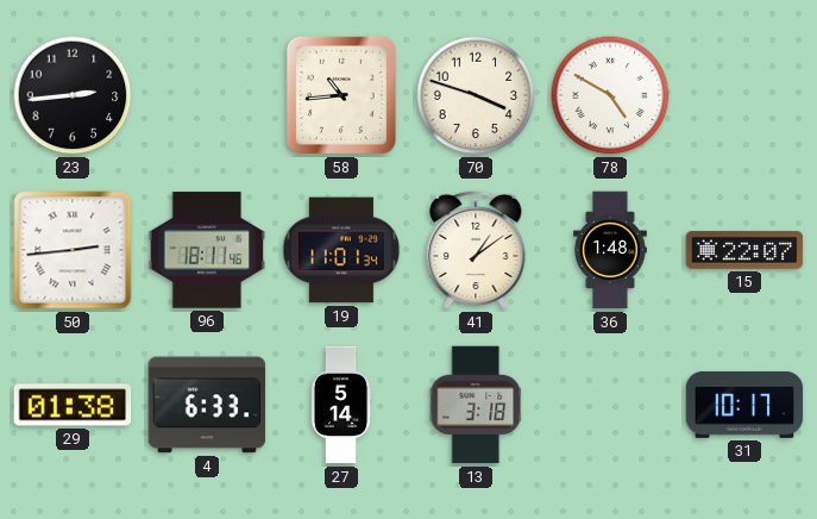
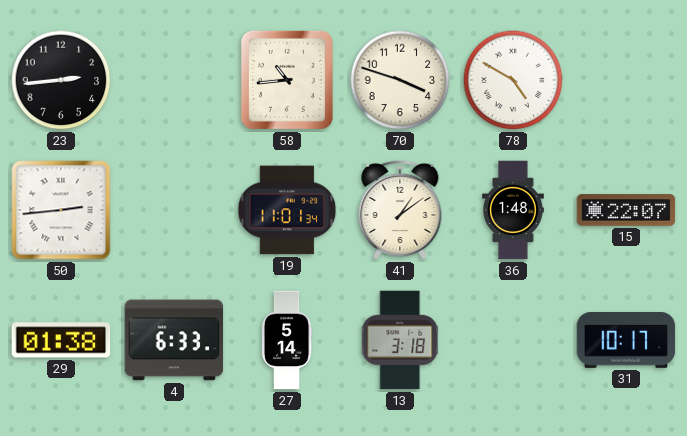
96: 18:11 -> none (207, 250)
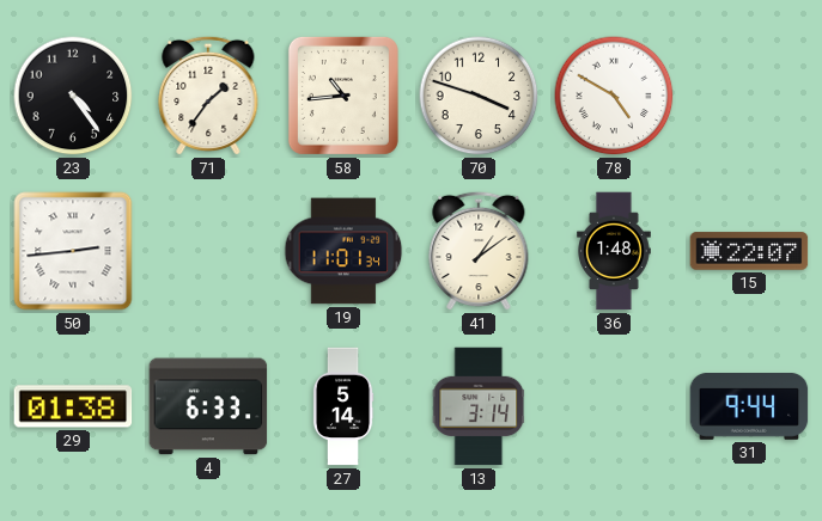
23: 2:44 -> 4:24 (73, 96)
71: none -> 1:36 (208, 96)
13: 3:18 -> 3:14 (479, 406)
31: 10:17 -> 9:44 (749, 407)
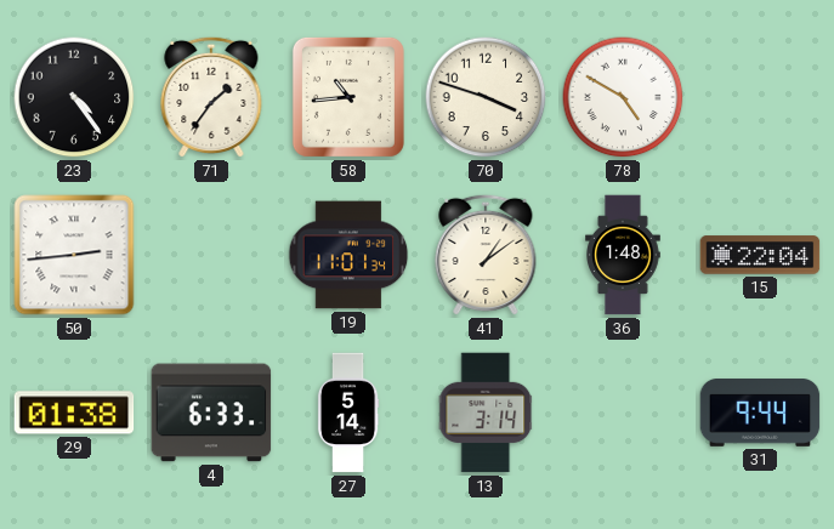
15: 22:07 -> 22:04 (760, 255)
